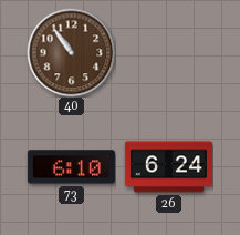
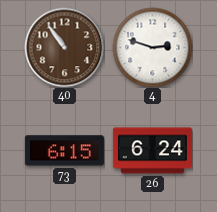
4: none -> 2:48 (152, 47)
73: 6:10 -> 6:15 (64, 151)
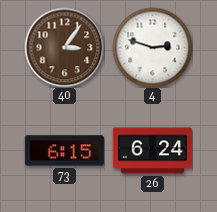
40: 10:54 -> 3:06 (64, 47)
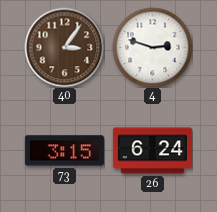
73: 6:15 -> 3:15 (64, 151)
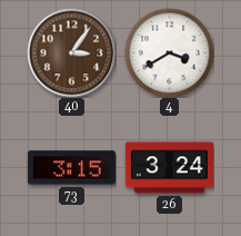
4: 2:48 -> 3:40 (169, 52)
26: 6:24 -> 3:24 (169, 168)
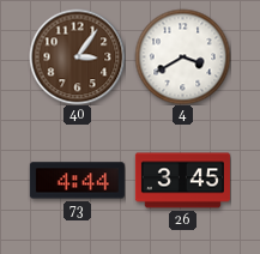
73: 3:15 -> 4:44 (77, 181)
26: 3:24 -> 3:45 (182, 181)
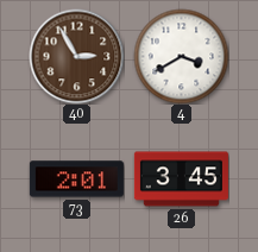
40: 3:06 -> 2:55 (76, 56)
73: 4:44 -> 2:01 (76, 179)
